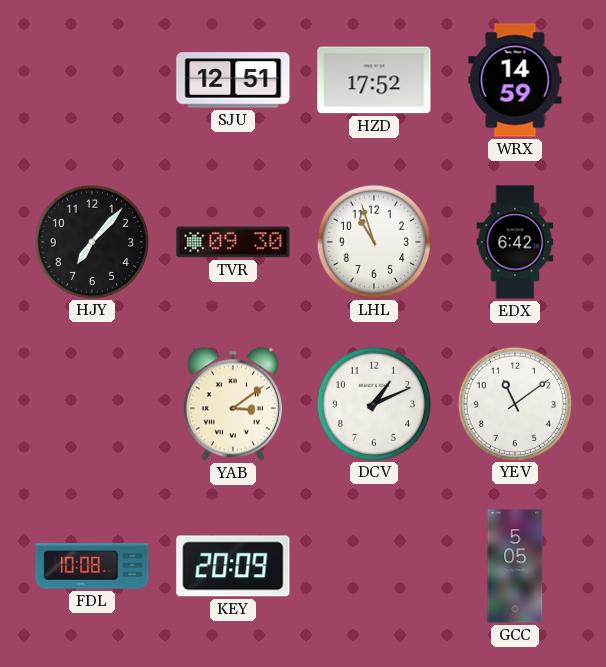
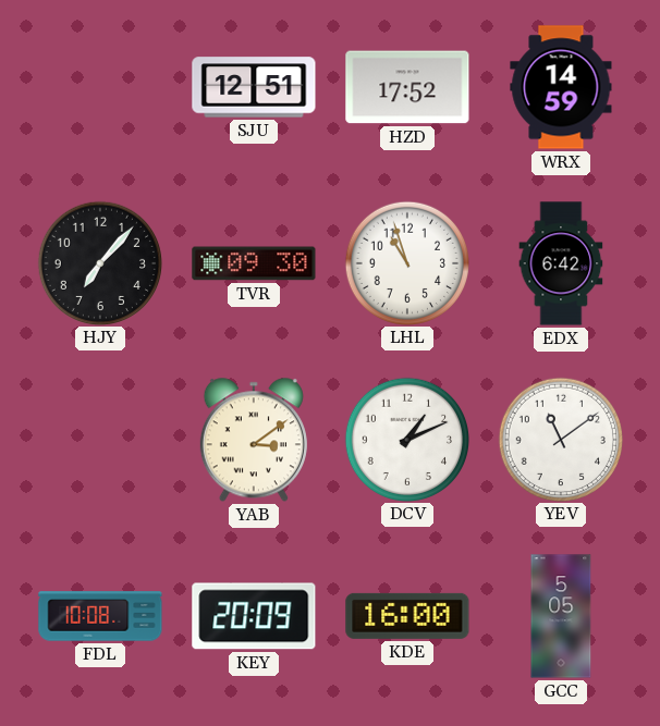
KDE: none -> 16:00 (407, 616)
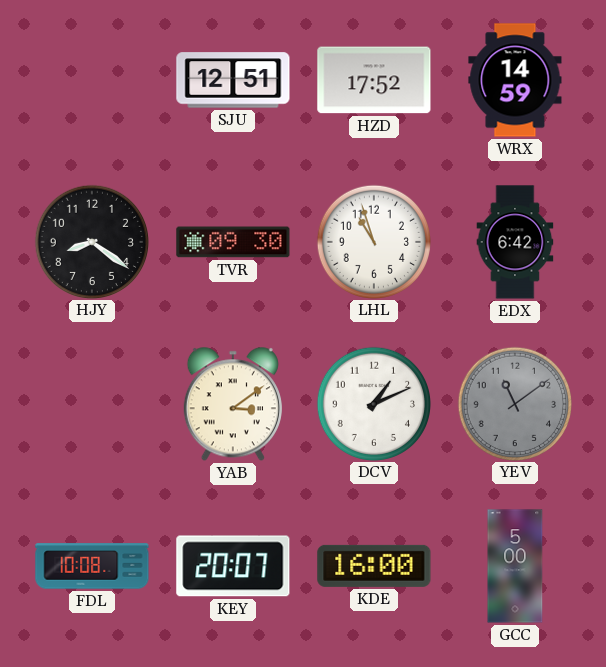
HJY: 7:07 -> 8:21 (91, 241)
YEV dial: white -> grey (514, 403)
KEY: 20:09 -> 20:07 (233, 566)
GCC: 5:05 -> 5:00 (515, 566)
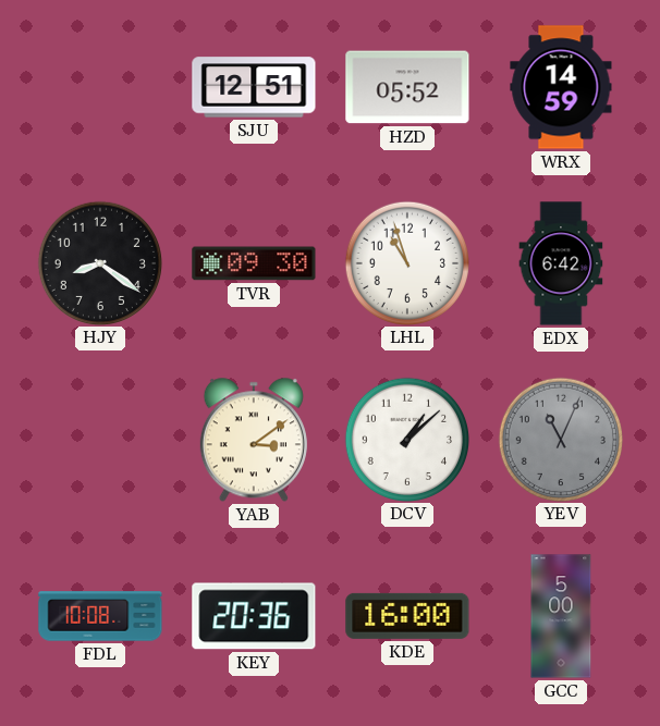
HZD: 17:52 -> 05:52 (407, 87)
DCV: 1:11 -> 1:08 (406, 439)
YEV: 11:09 -> 11:04 (560, 439)
KEY: 20:07 -> 20:36 (254, 616)
